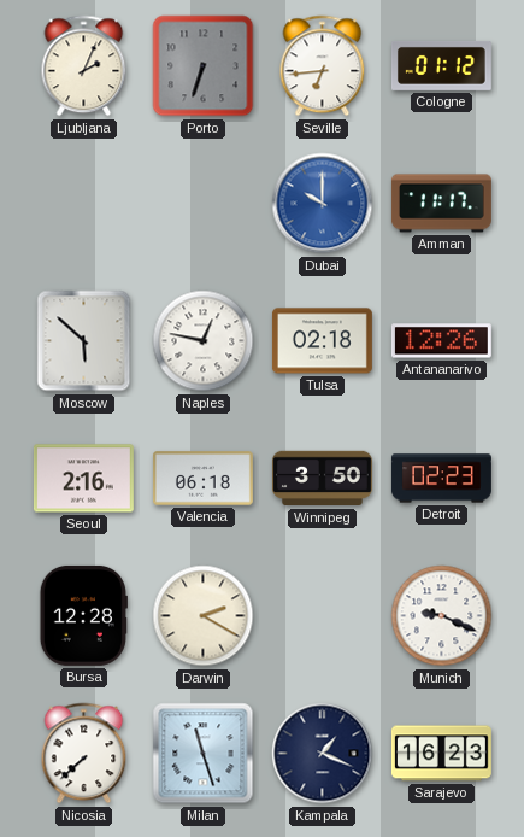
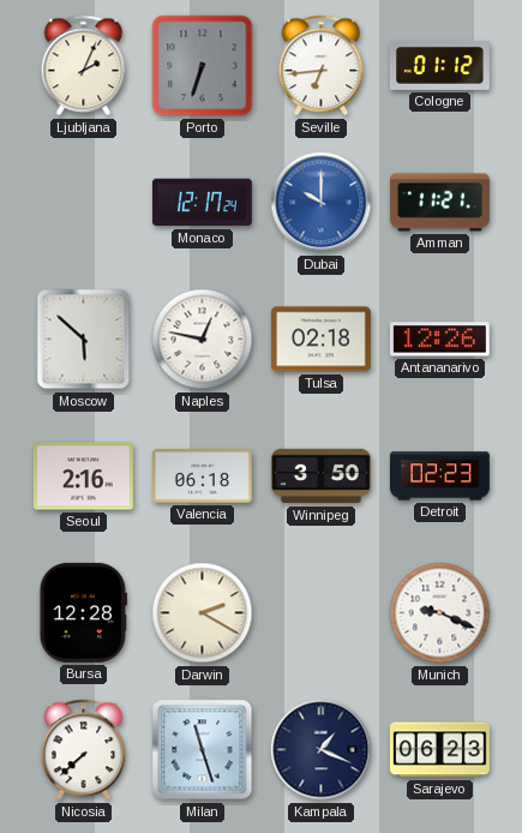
Monaco: none -> 12:17 (202, 203)
Amman: 11:17 -> 11:21 (439, 203)
Sarajevo: 16:23 -> 06:23 (439, 750)
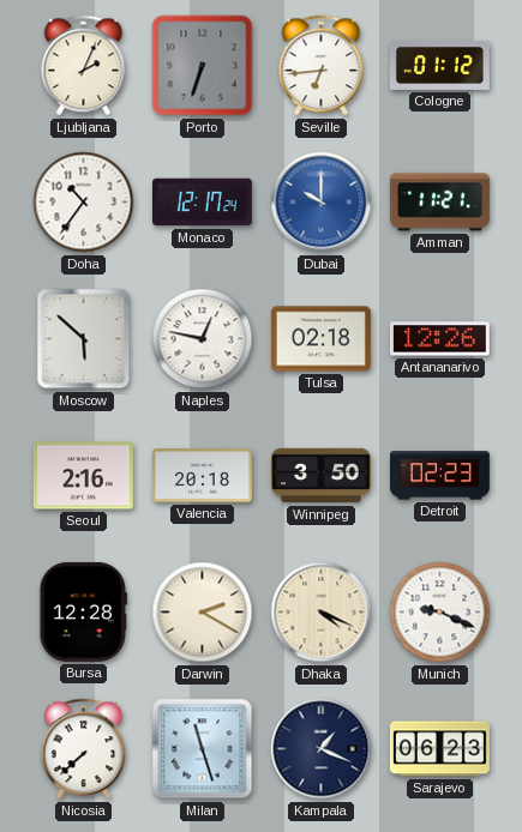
Doha: none -> 10:36 (84, 203)
Valencia: 06:18 -> 20:18 (202, 476)
Dhaka: none -> 4:19 (322, 613)
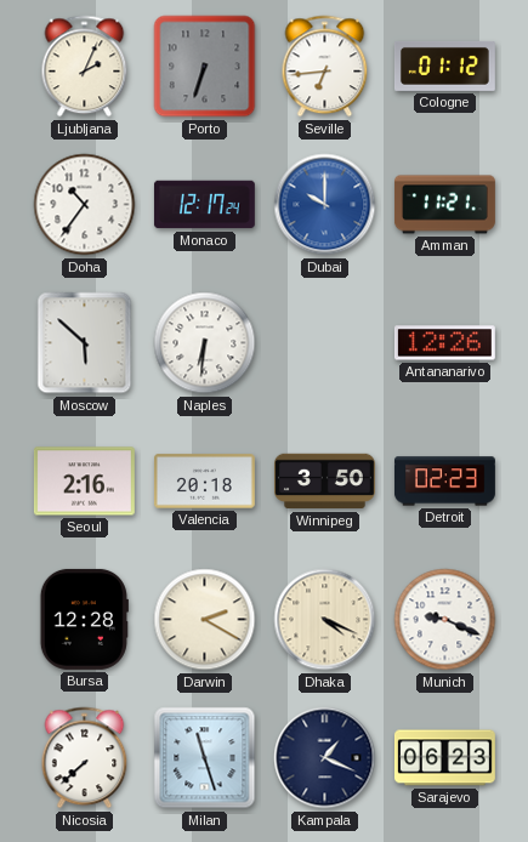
Naples: 12:47 -> 6:31 (205, 343)
Tulsa: 02:18 -> none (320, 339)
